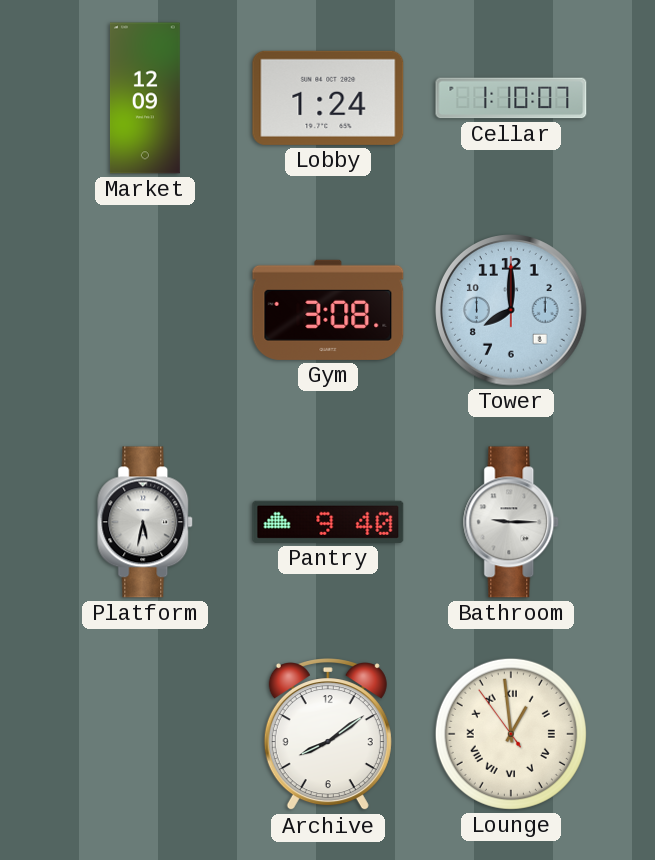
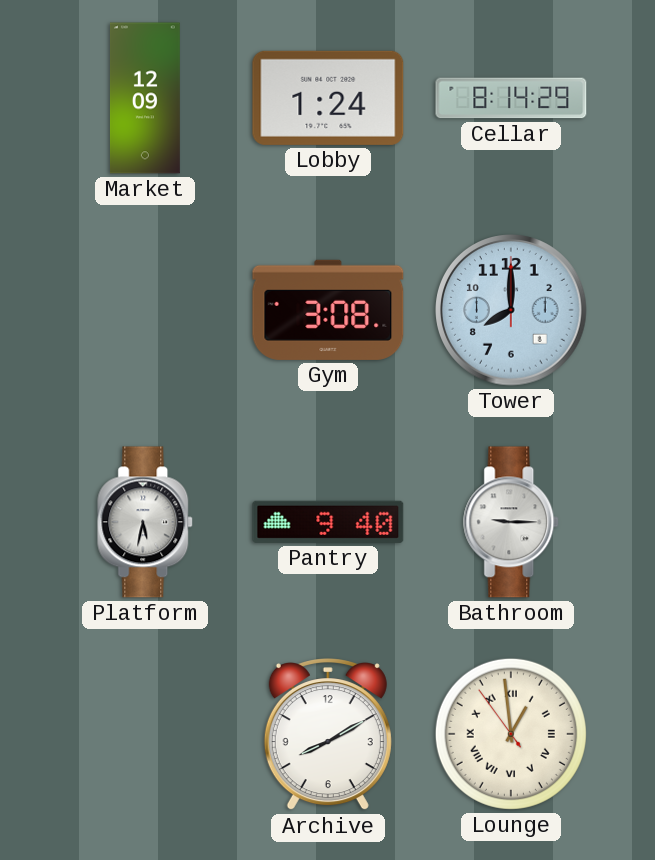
Cellar: 1:10 -> 8:14 (511, 98)
Archive: 8:09 -> 8:10 (328, 735)
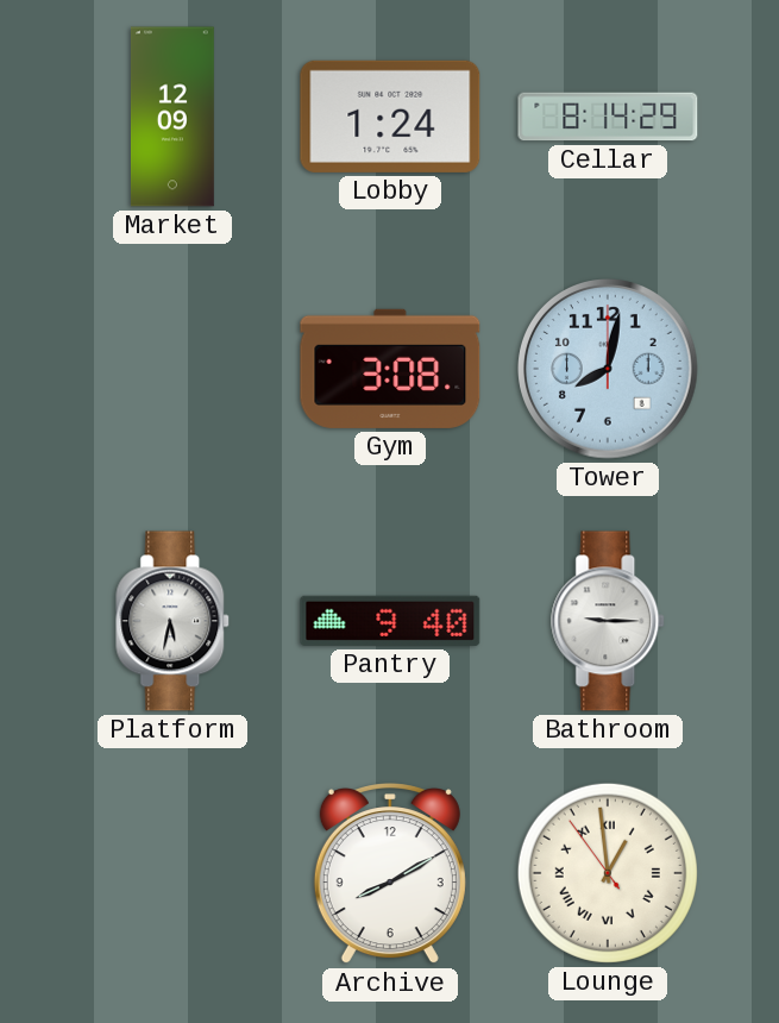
Tower: 8:00 -> 8:02 (608, 369)
